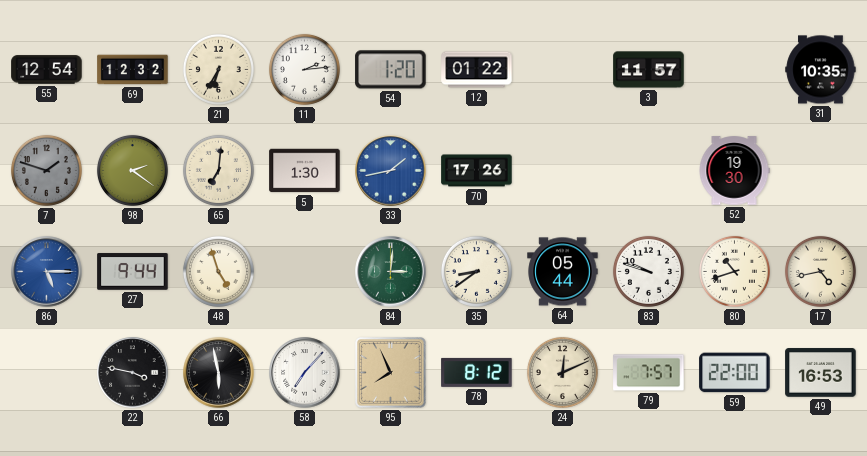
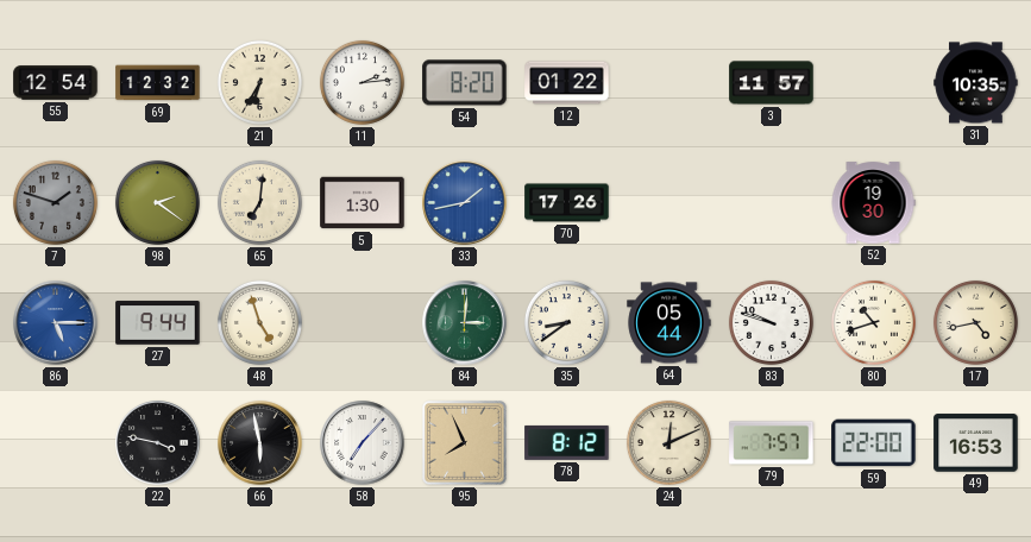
54: 1:20 -> 8:20 (465, 83)
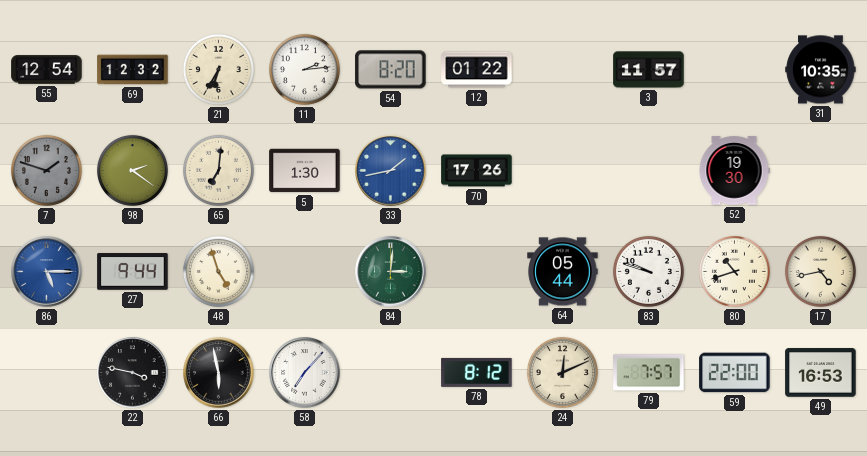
35: 8:39 -> none (566, 322)
95: 7:56 -> none (465, 443)
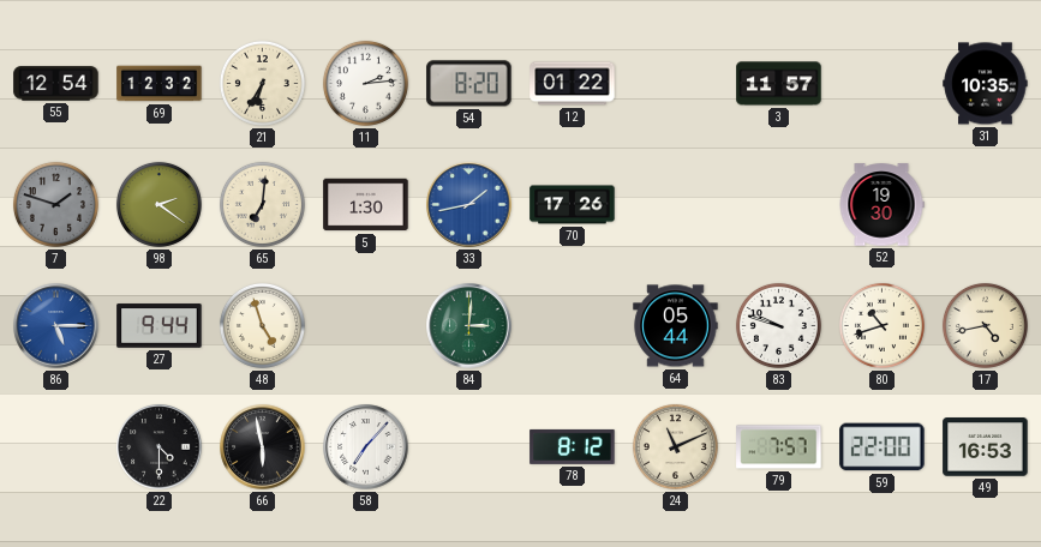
22: 3:47 -> 4:30 (160, 447)
24: 12:11 -> 11:11 (675, 446)
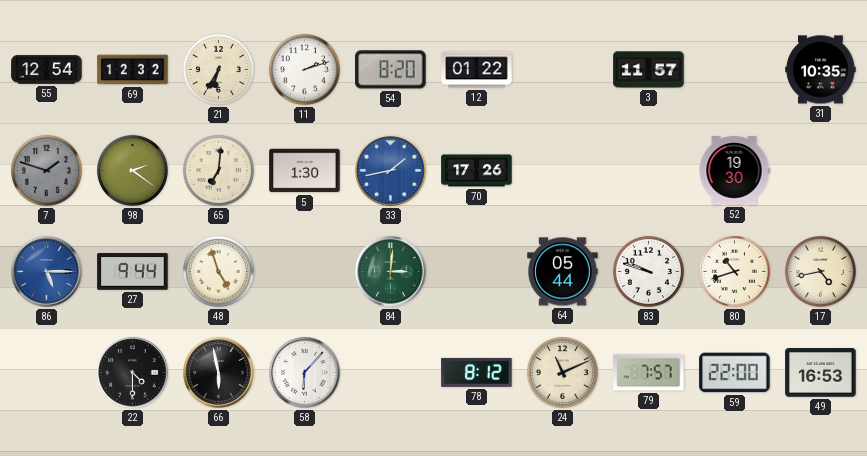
11: 2:14 -> 2:12 (304, 69)
58: 7:07 -> 6:07 (305, 373)
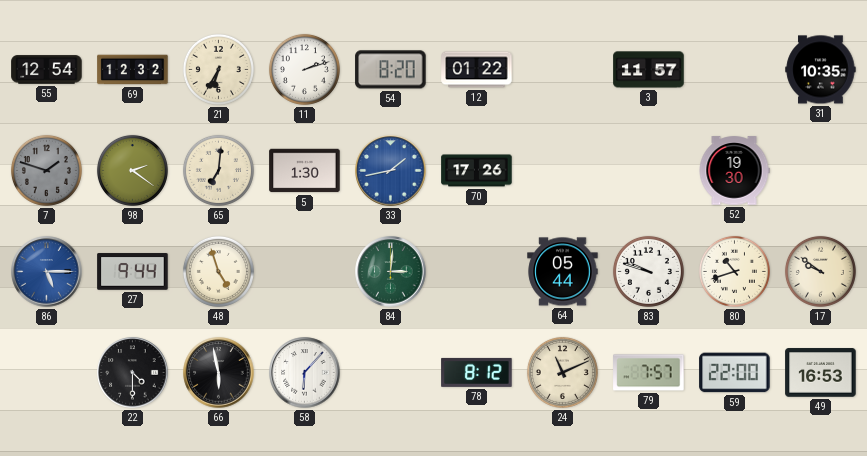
17: 4:43 -> 9:51 (820, 271)
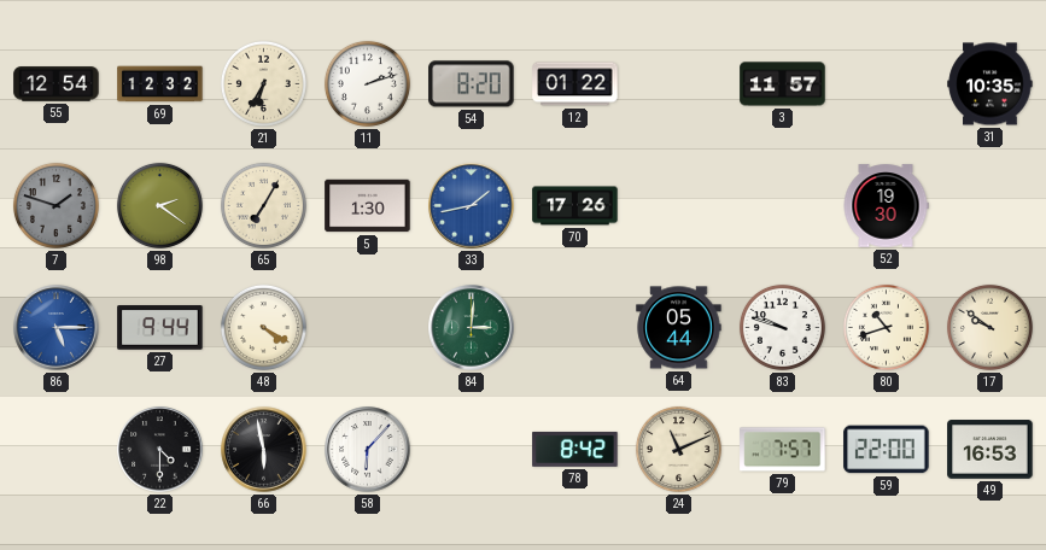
65: 7:01 -> 7:05 (263, 205)
48: 4:57 -> 4:20 (263, 327)
78: 8:12 -> 8:42 (575, 449)
